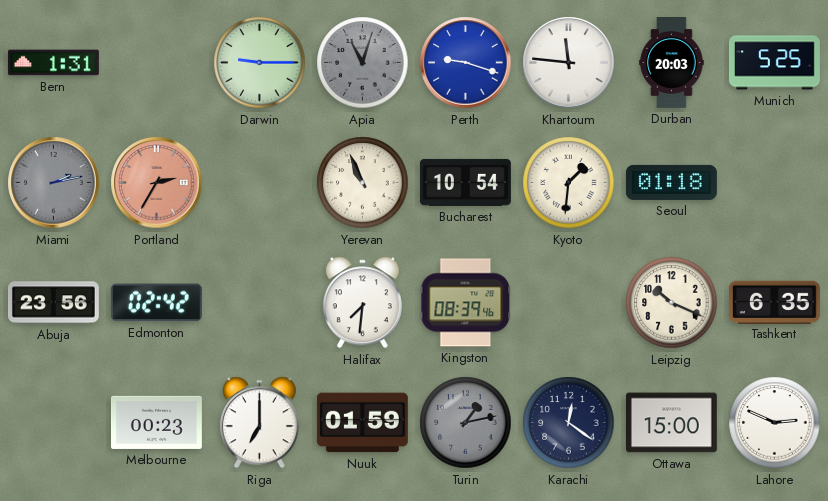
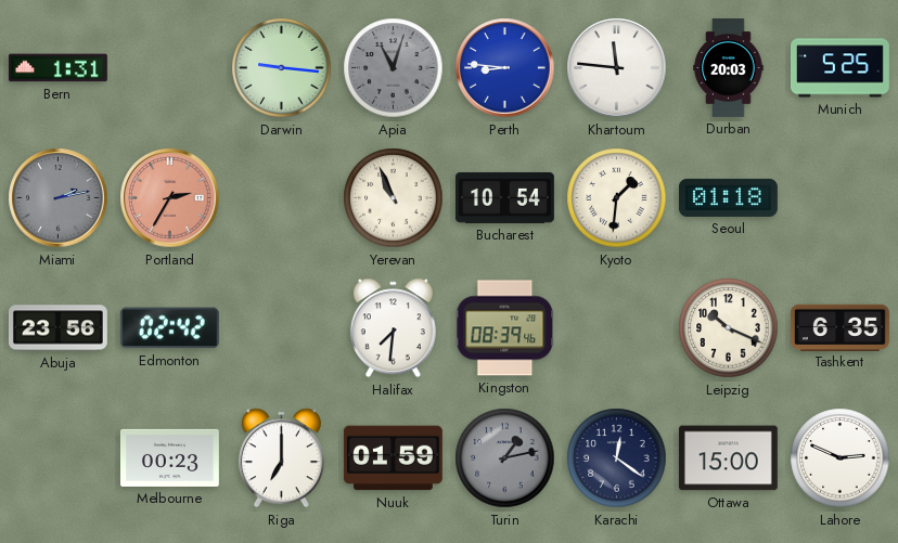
Darwin: 9:15 -> 9:16 (282, 68)
Perth: 9:18 -> 8:46 (505, 68)
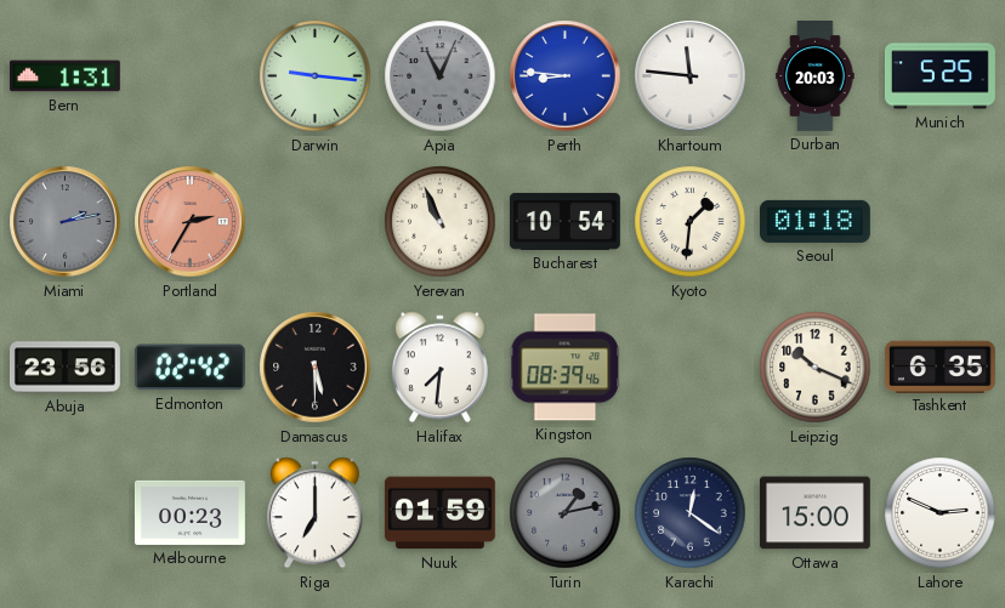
Apia: 11:03 -> 11:04 (441, 76)
Damascus: none -> 5:30 (316, 368)
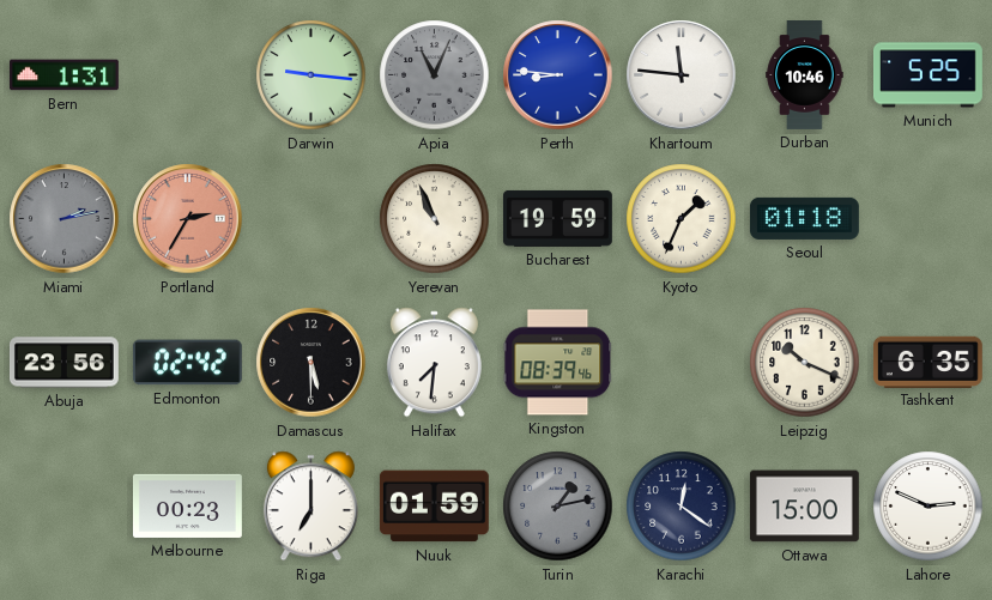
Durban: 20:03 -> 10:46 (805, 75)
Bucharest: 10:54 -> 19:59 (557, 218)
Kyoto: 1:31 -> 1:34 (682, 219)
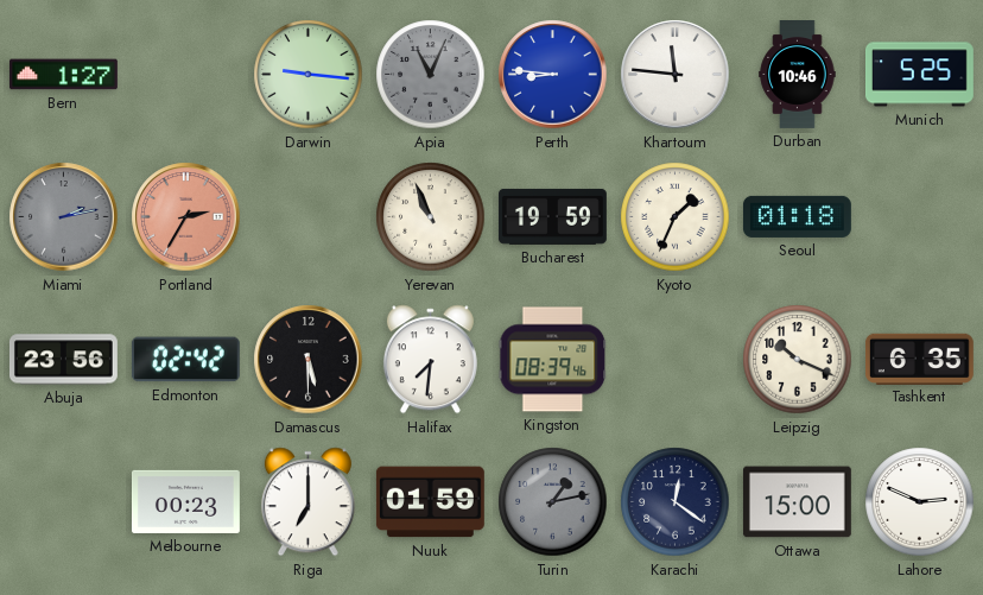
Bern: 1:31 -> 1:27 (63, 75)
